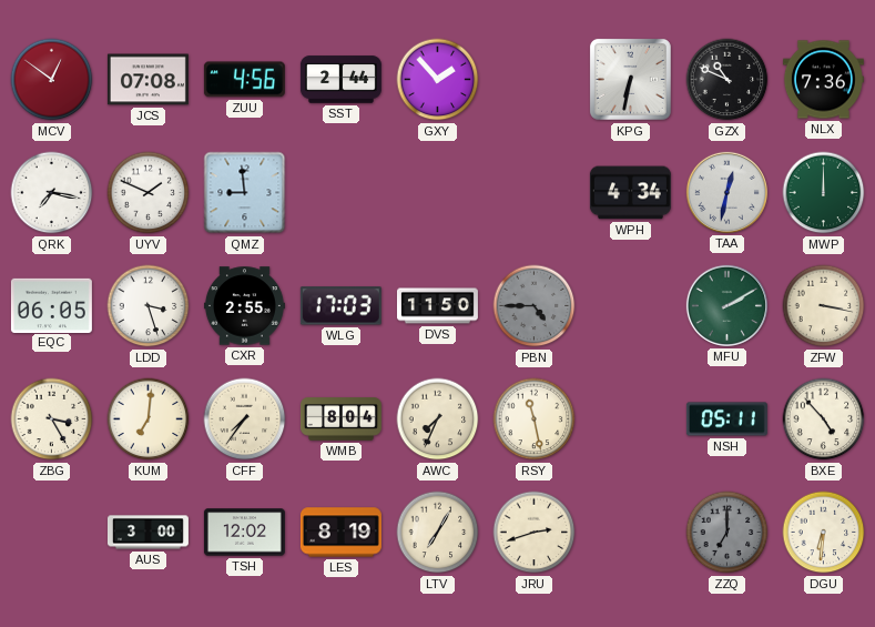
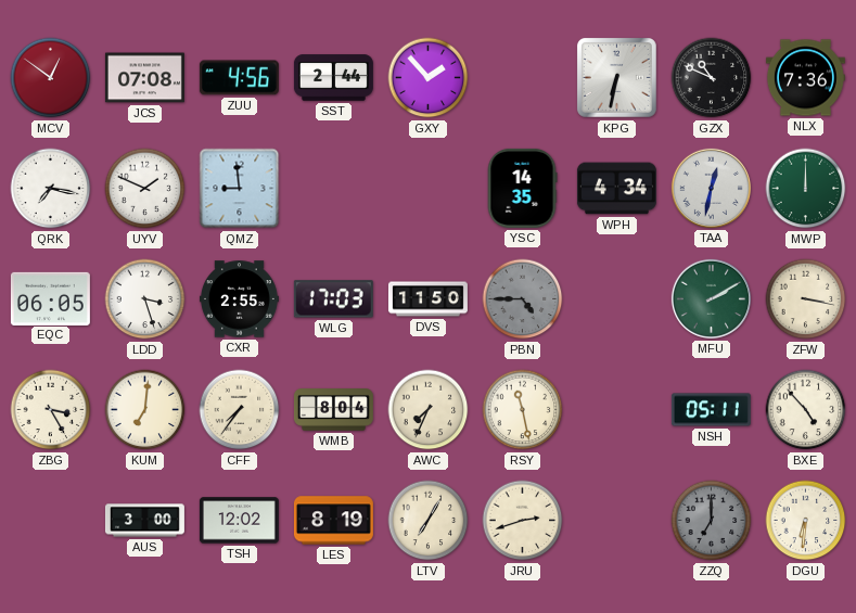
YSC: none -> 14:35 (522, 188)
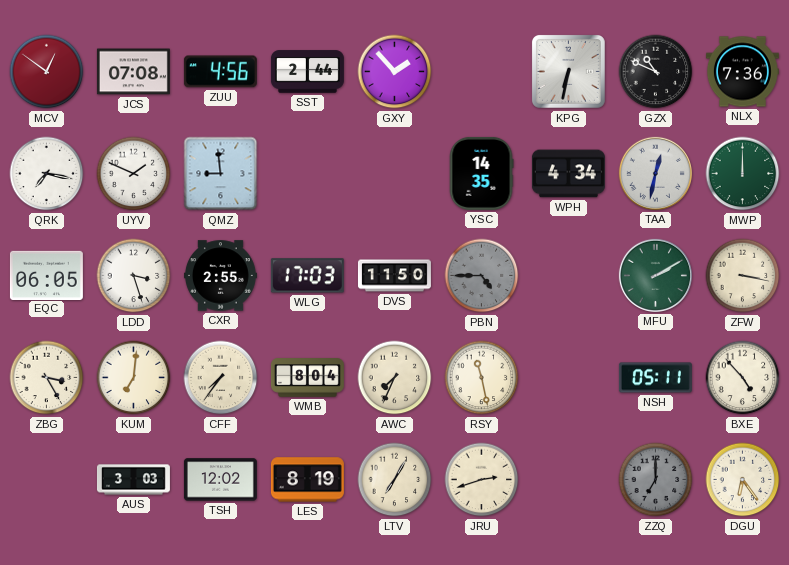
AUS: 3:00 -> 3:03 (133, 480)
DGU: 6:31 -> 6:24 (743, 480)
